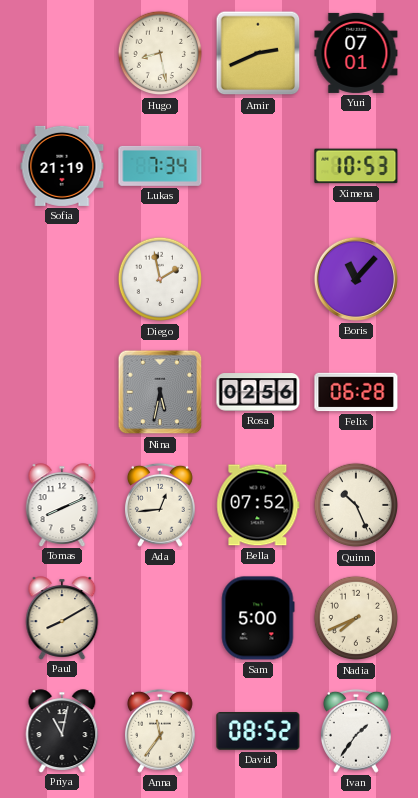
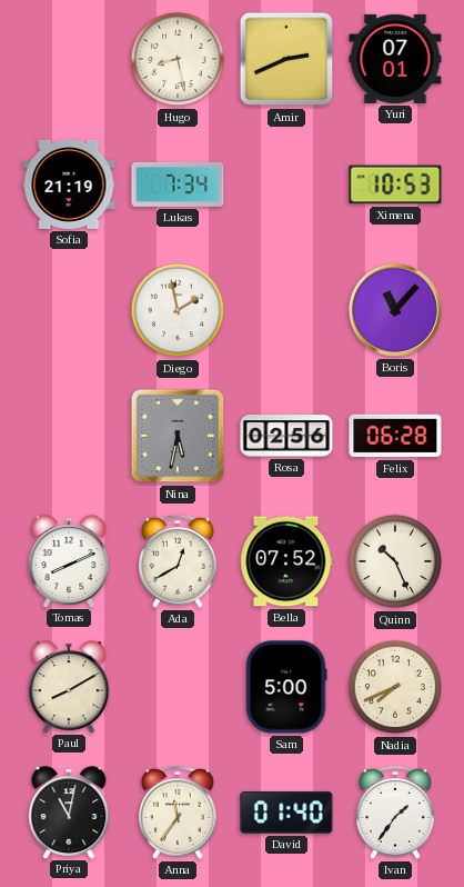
Ada: 12:44 -> 12:40 (178, 561)
David: 08:52 -> 01:40 (286, 813)
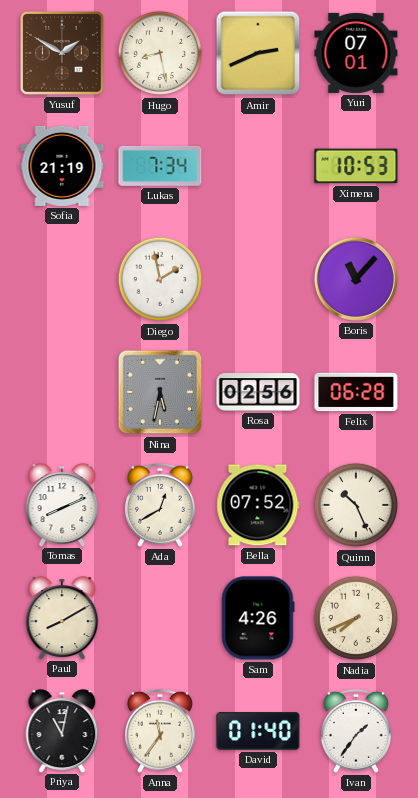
Yusuf: none -> 1:50 (63, 54)
Sam: 5:00 -> 4:26 (258, 618)
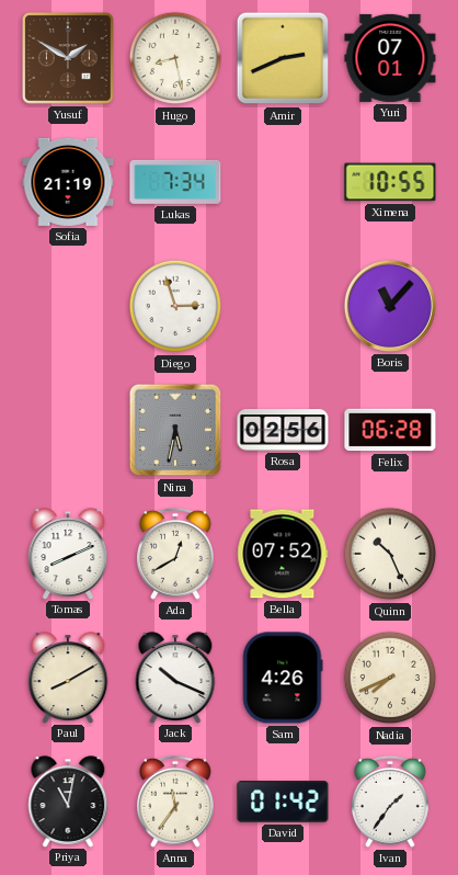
Ximena: 10:53 -> 10:55 (390, 182)
Diego: 1:58 -> 2:57 (175, 306)
Jack: none -> 10:19 (175, 678)
David: 01:40 -> 01:42 (283, 802)
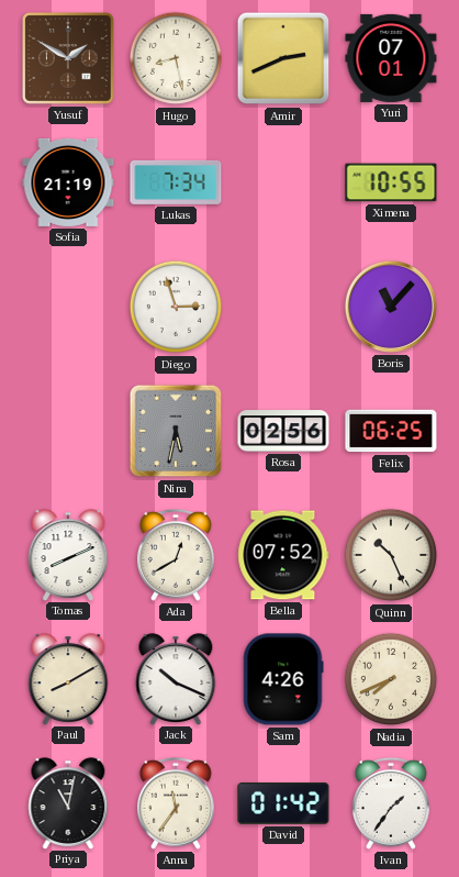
Felix: 06:28 -> 06:25 (391, 431)
